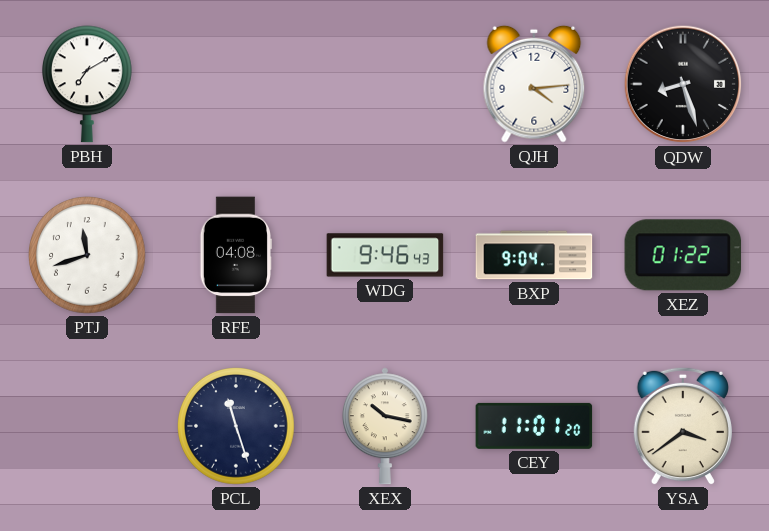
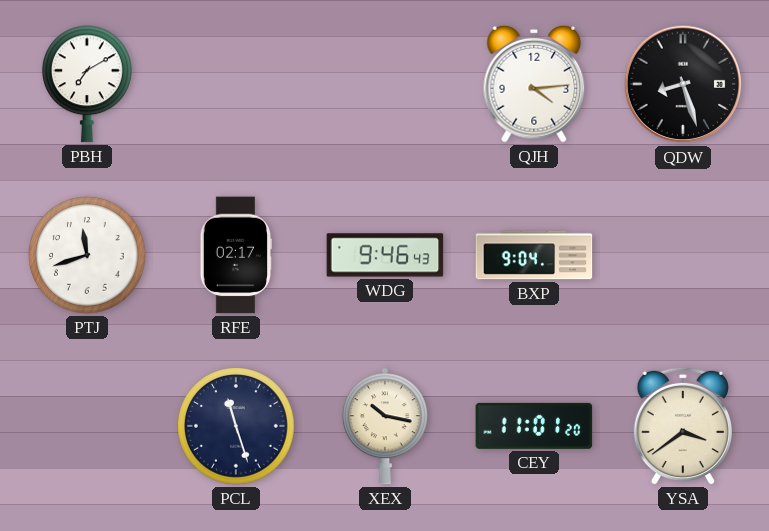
RFE: 04:08 -> 02:17 (236, 255)
XEZ: 01:22 -> none (683, 255)
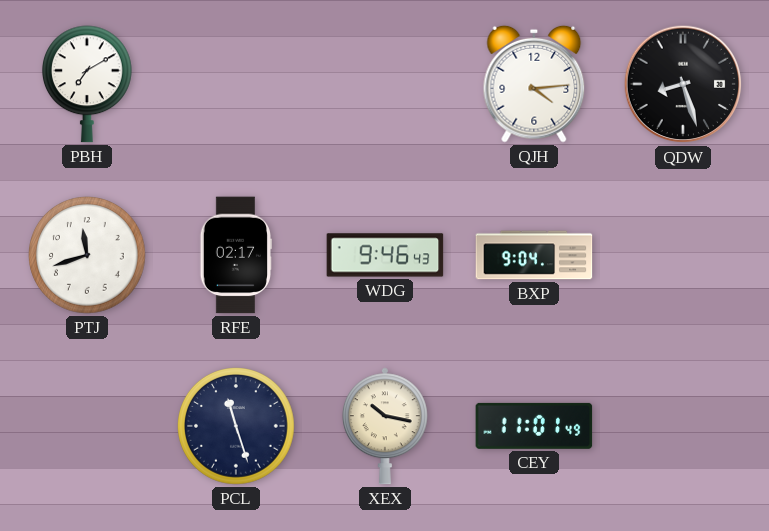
CEY: 11:01:20 -> 11:01:49 (534, 426)
YSA: 3:39 -> none (683, 426)
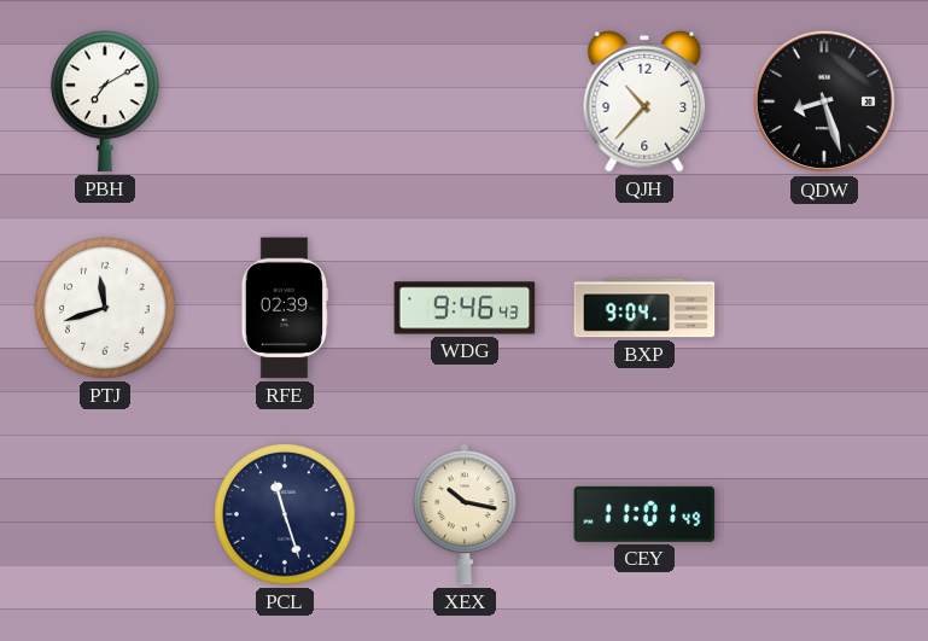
QJH: 4:14 -> 10:37 (644, 101)
RFE: 02:17 -> 02:39 (285, 308)
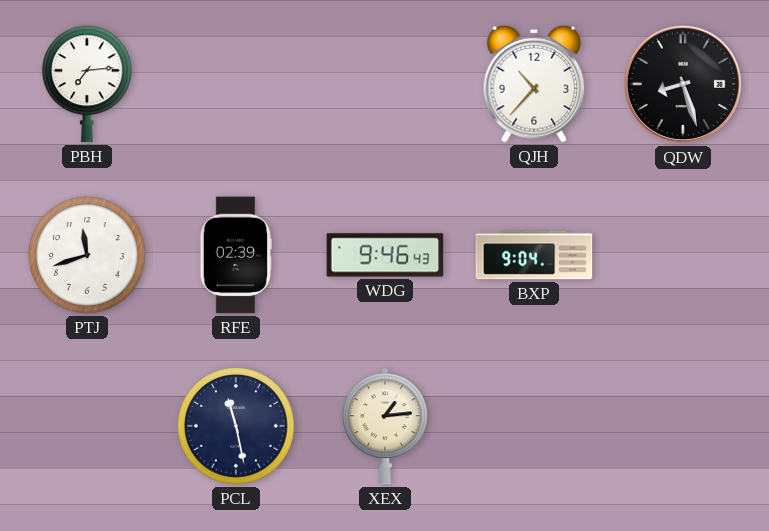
PBH: 7:10 -> 7:14 (87, 84)
PCL: 11:27 -> 11:28 (237, 427)
XEX: 10:17 -> 1:14 (385, 426)
CEY: 11:01 -> none (644, 514)
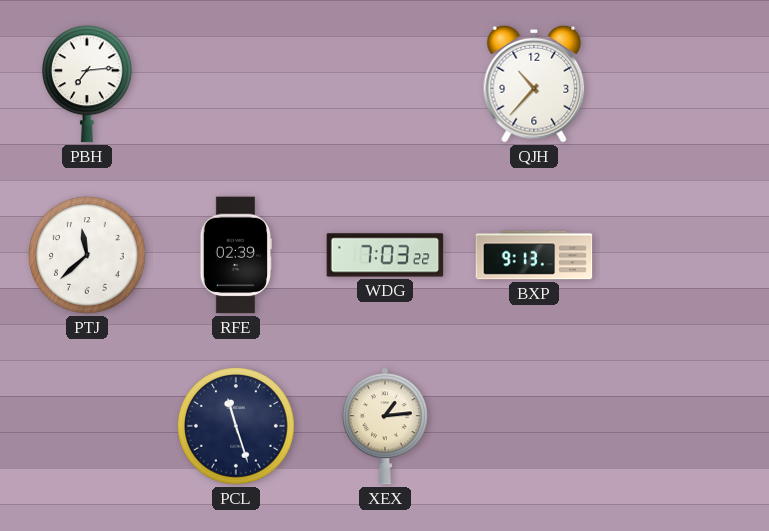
QDW: 8:27 -> none (683, 84)
PTJ: 11:42 -> 11:38 (88, 256)
WDG: 9:46 -> 7:03 (385, 255)
BXP: 9:04 -> 9:13 (534, 255)
PCL: 11:28 -> 11:27 (237, 427)
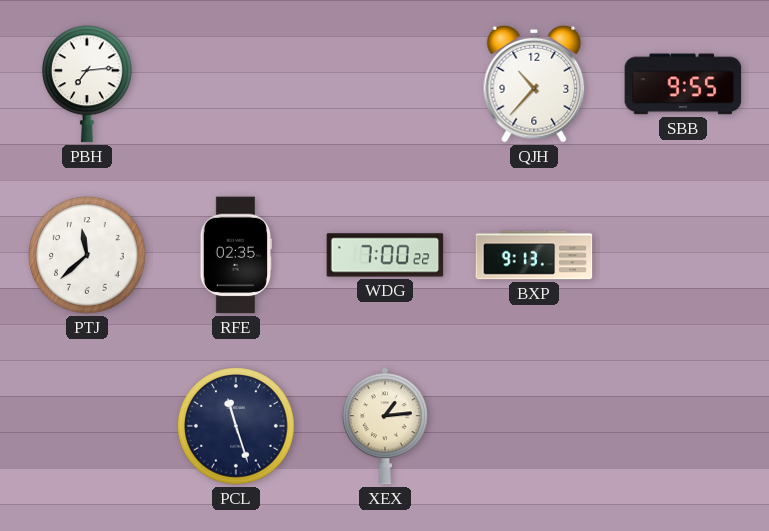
SBB: none -> 9:55 (683, 84)
RFE: 02:39 -> 02:35 (236, 255)
WDG: 7:03 -> 7:00 (385, 255)
